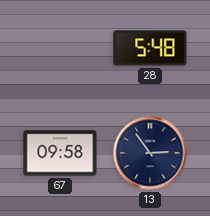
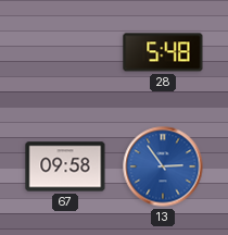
13 dial: navy -> blue (163, 166)
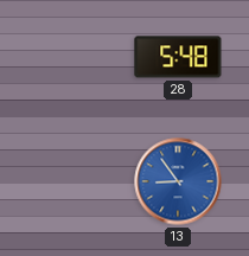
67: 09:58 -> none (65, 166)
13: 2:54 -> 8:54 (178, 181)
